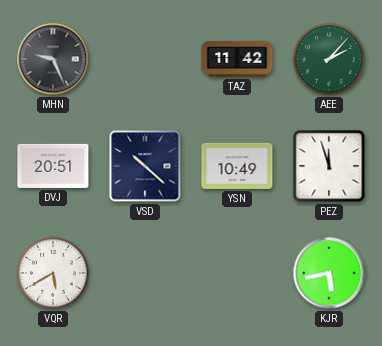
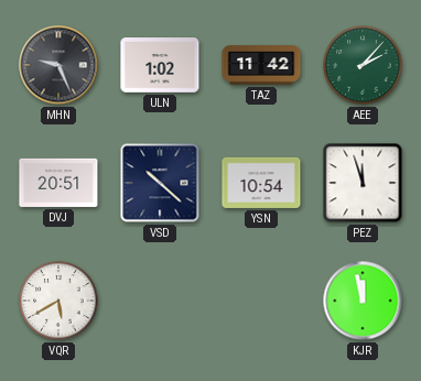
ULN: none -> 1:02 (160, 66)
YSN: 10:49 -> 10:54 (261, 183)
KJR: 5:43 -> 11:58 (363, 301)
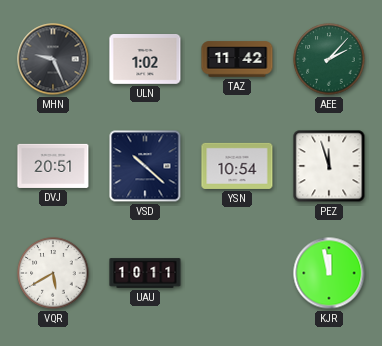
UAU: none -> 10:11 (145, 273)
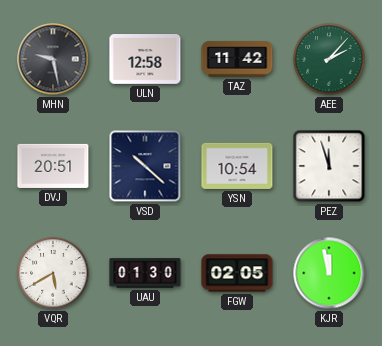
MHN: 9:26 -> 9:28 (53, 59)
ULN: 1:02 -> 12:58 (145, 60)
UAU: 10:11 -> 01:30 (145, 273)
FGW: none -> 02:05 (237, 273)
